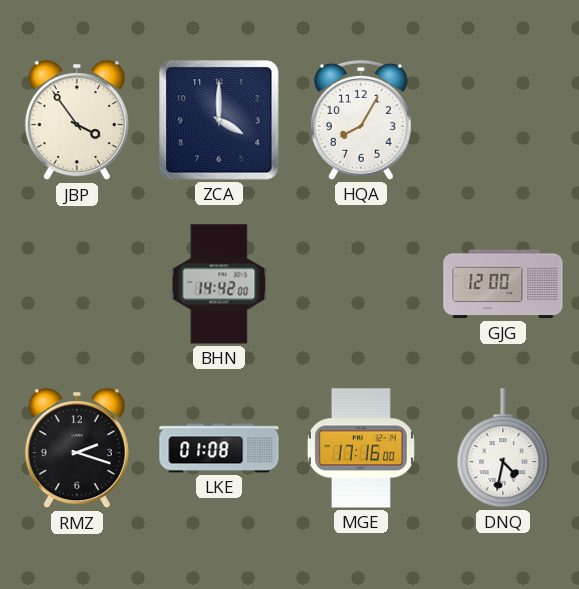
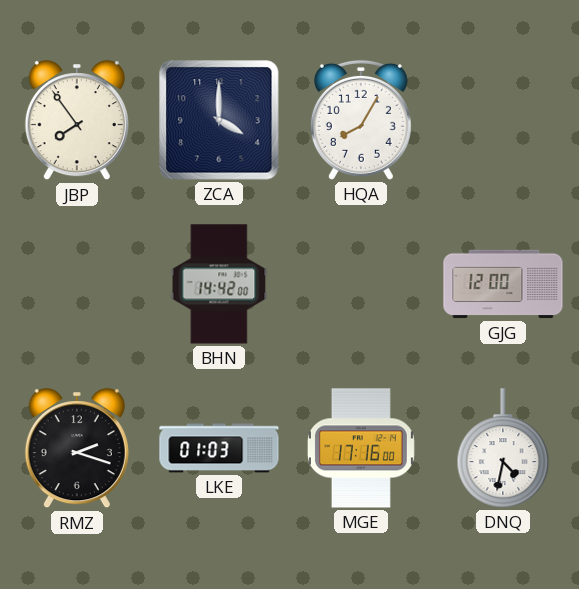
JBP: 3:54 -> 7:54 (77, 121)
LKE: 01:08 -> 01:03 (219, 448)
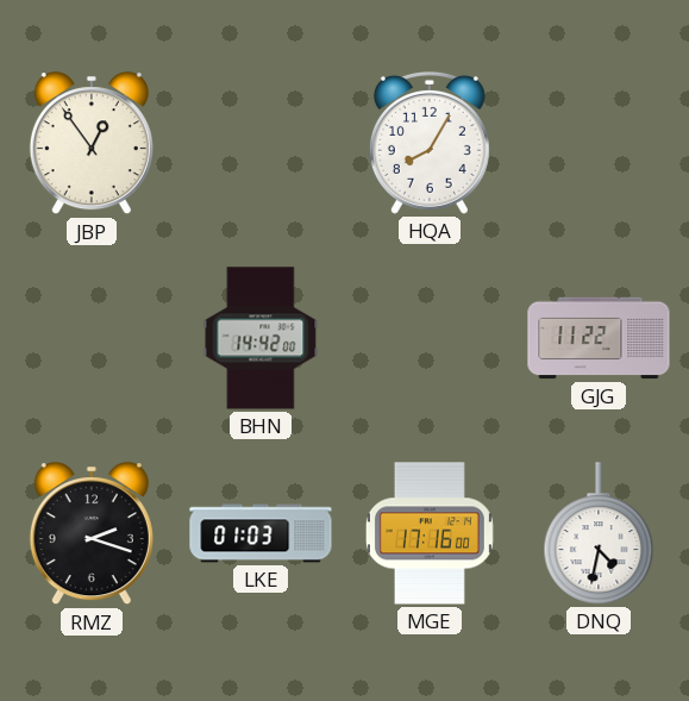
JBP: 7:54 -> 12:54 (92, 144)
ZCA: 4:00 -> none (219, 120)
GJG: 12:00 -> 11:22 (599, 338)
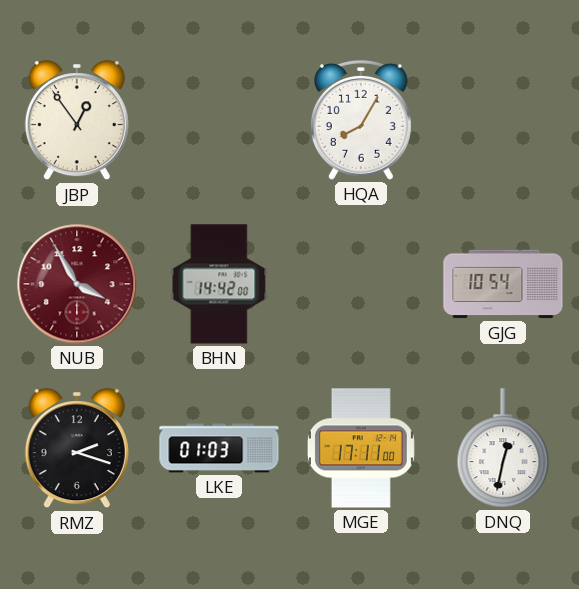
NUB: none -> 3:55 (77, 284)
GJG: 11:22 -> 10:54 (503, 284)
MGE: 17:16 -> 17:11 (361, 448)
DNQ: 4:32 -> 12:32 (503, 448)
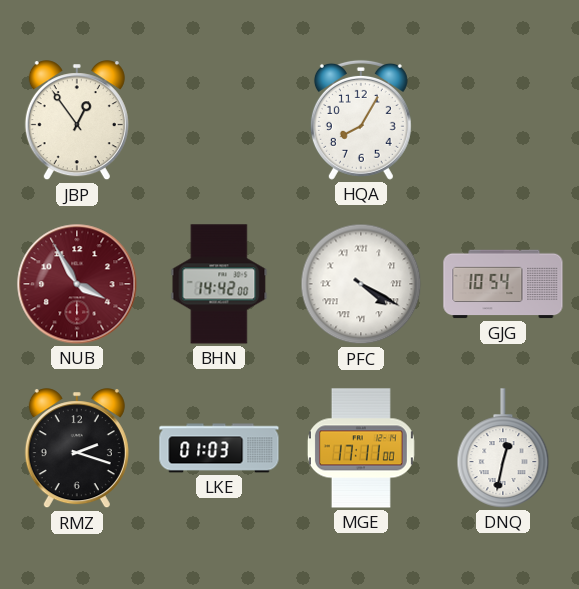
PFC: none -> 4:20 (361, 284)
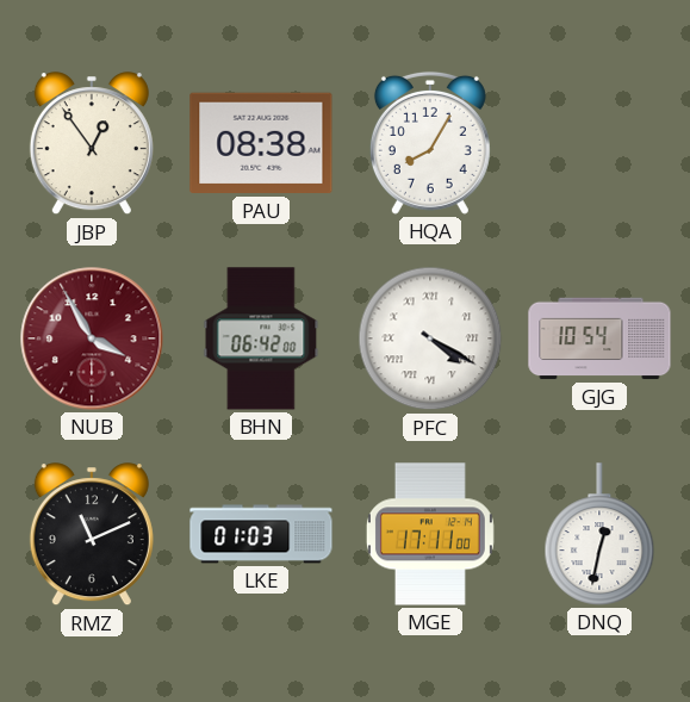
PAU: none -> 08:38 (261, 143)
BHN: 14:42 -> 06:42 (261, 338)
RMZ: 2:18 -> 11:11 (92, 535)
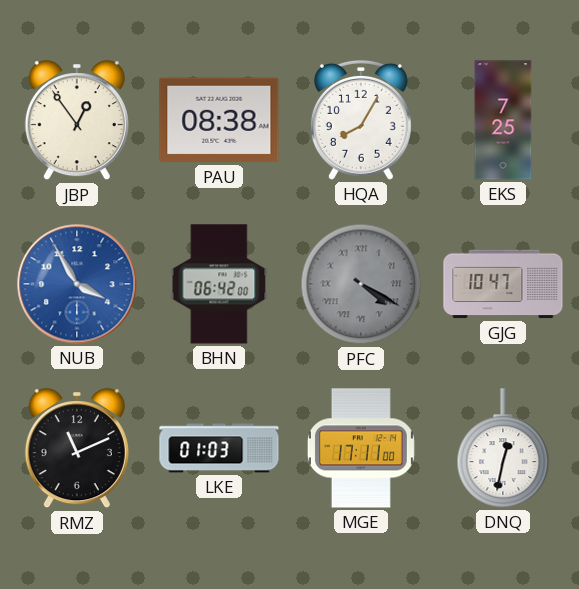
EKS: none -> 7:25 (503, 120)
NUB dial: burgundy -> blue (77, 284)
PFC dial: white -> grey (361, 284)
GJG: 10:54 -> 10:47 (503, 284)
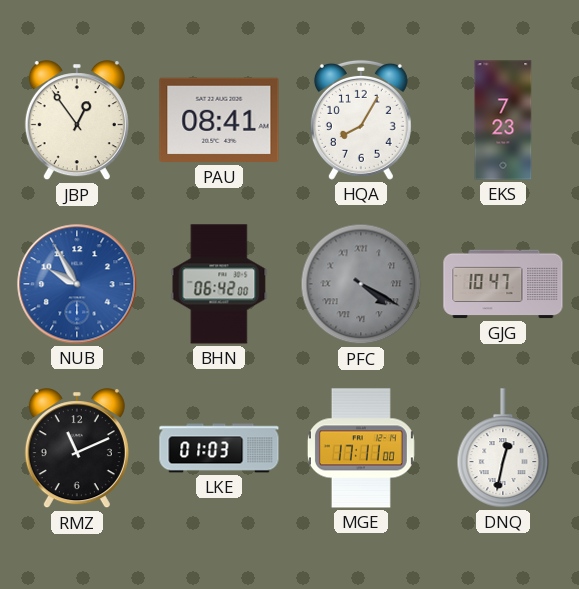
PAU: 08:38 -> 08:41 (219, 120)
EKS: 7:25 -> 7:23 (503, 120)
NUB: 3:55 -> 9:55 (77, 284)
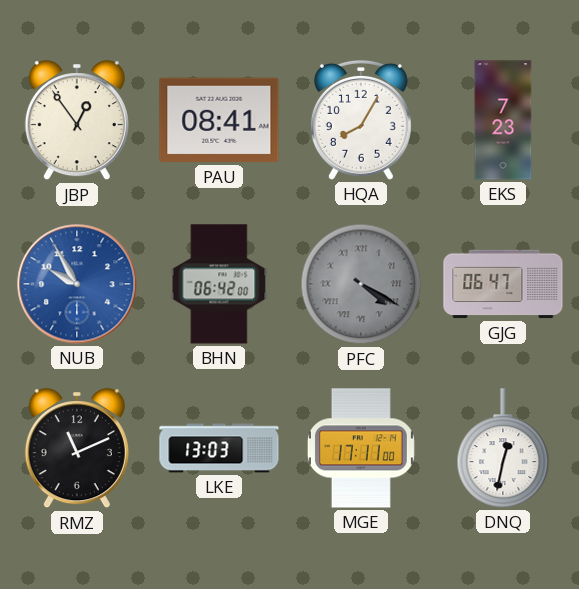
GJG: 10:47 -> 06:47 (503, 284)
LKE: 01:03 -> 13:03 (219, 448)
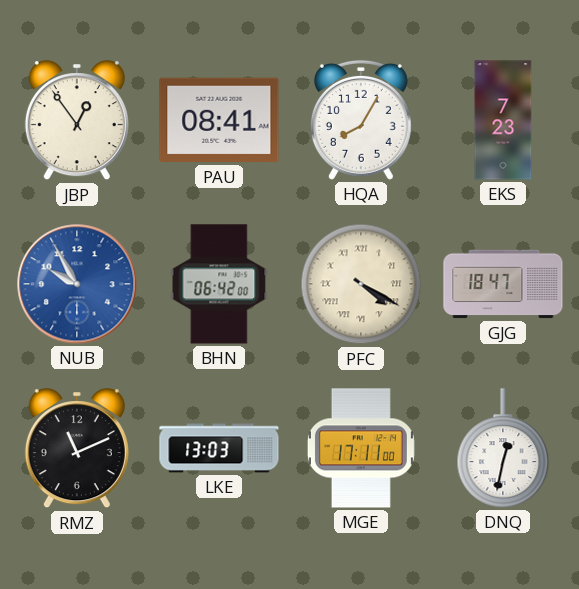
PFC dial: grey -> cream (361, 284)
GJG: 06:47 -> 18:47 (503, 284)
